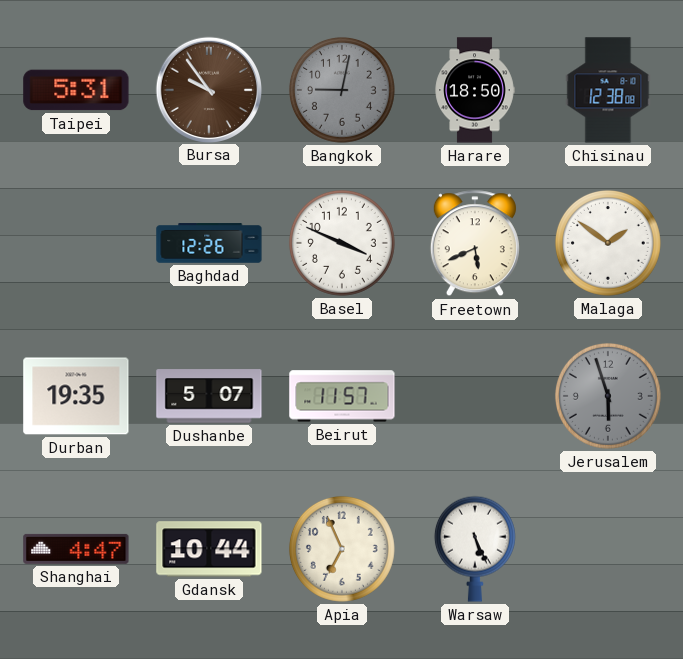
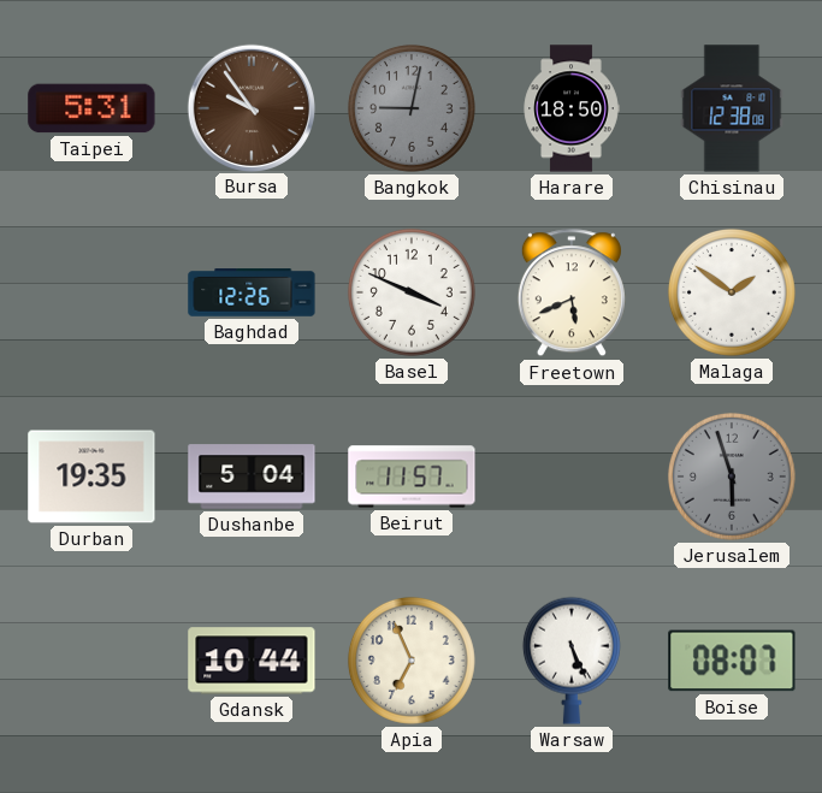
Dushanbe: 5:07 -> 5:04 (252, 477)
Shanghai: 4:47 -> none (76, 549)
Boise: none -> 08:07 (732, 661)
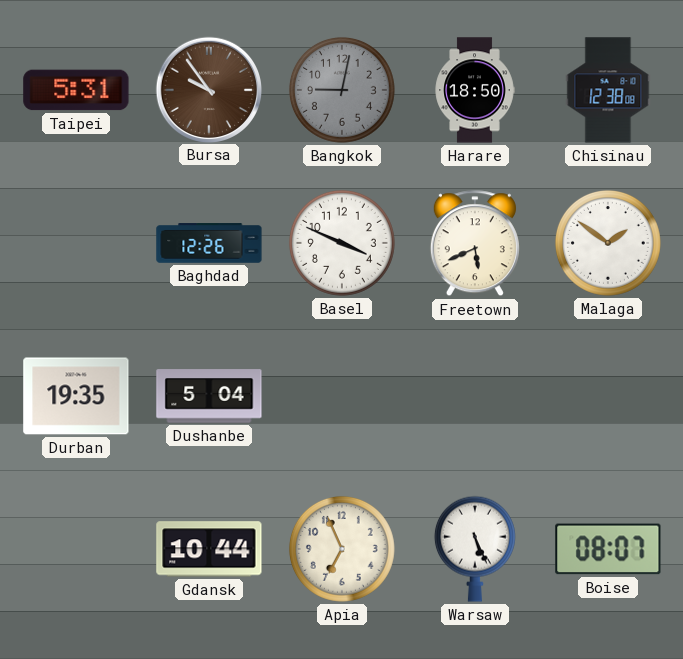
Beirut: 11:57 -> none (412, 477)
Jerusalem: 5:57 -> none (732, 477)
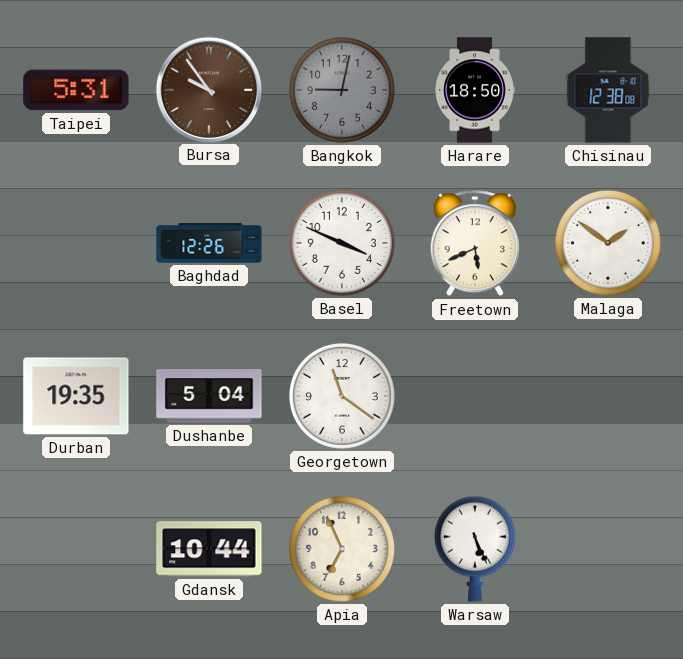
Georgetown: none -> 11:21 (342, 396)
Boise: 08:07 -> none (608, 549)
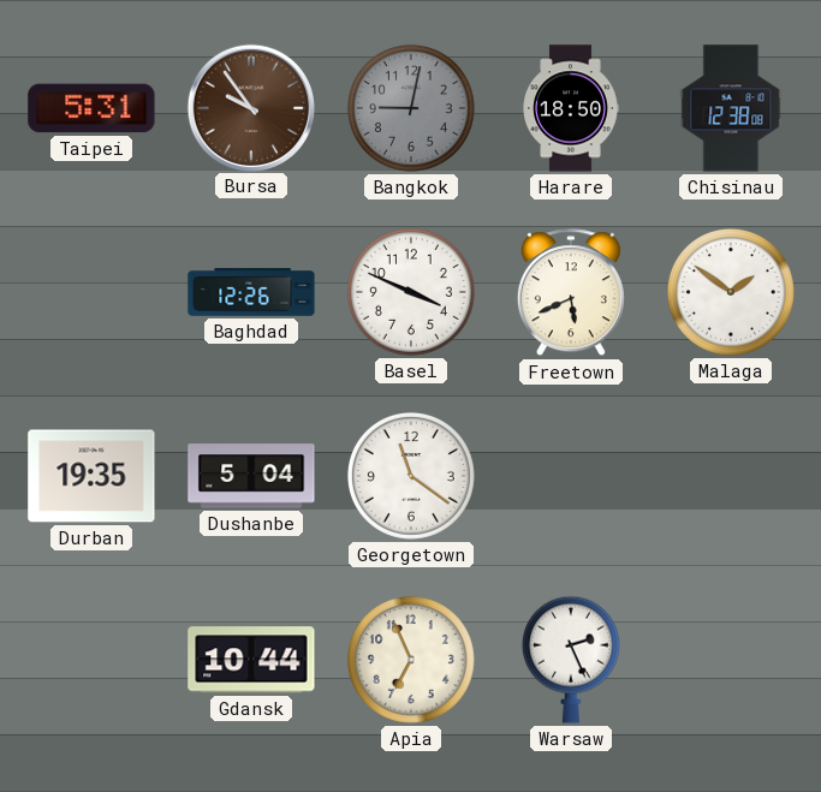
Warsaw: 5:26 -> 2:26 (571, 660)
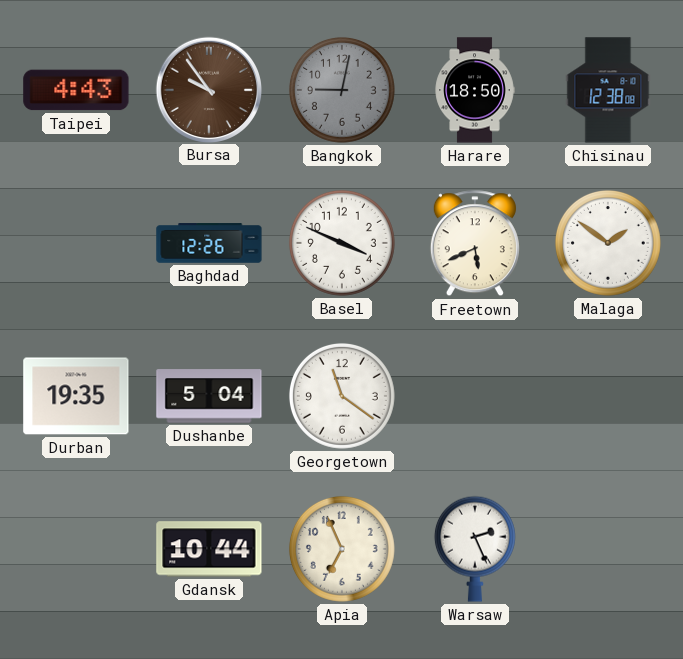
Taipei: 5:31 -> 4:43 (76, 90)
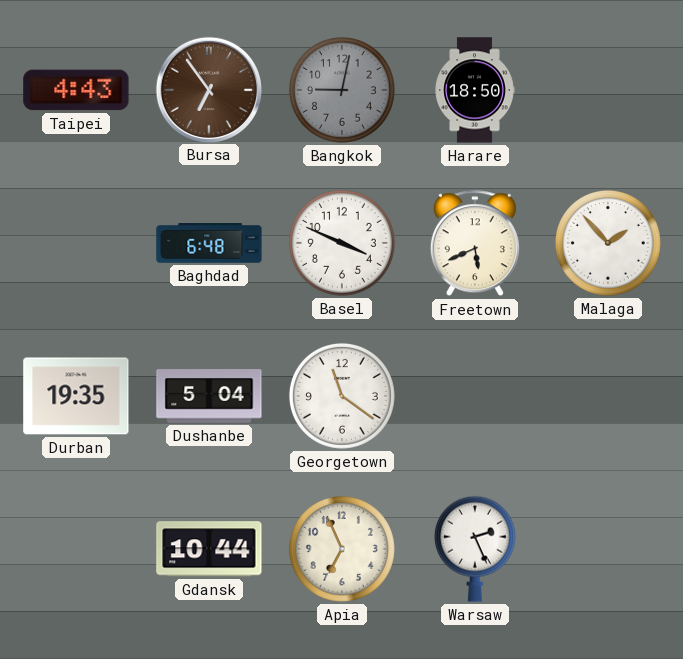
Bursa: 9:54 -> 6:54 (208, 89)
Chisinau: 12:38 -> none (608, 90)
Baghdad: 12:26 -> 6:48 (209, 243)
Malaga: 1:51 -> 1:53 (608, 243)
